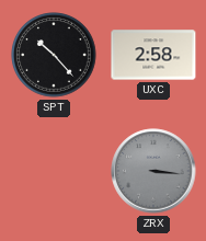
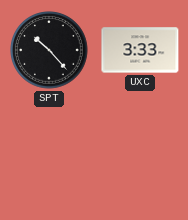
UXC: 2:58 -> 3:33 (140, 50)
ZRX: 3:16 -> none (153, 171)
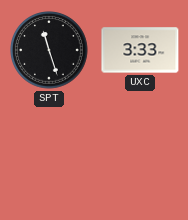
SPT: 10:23 -> 11:27 (49, 50)
